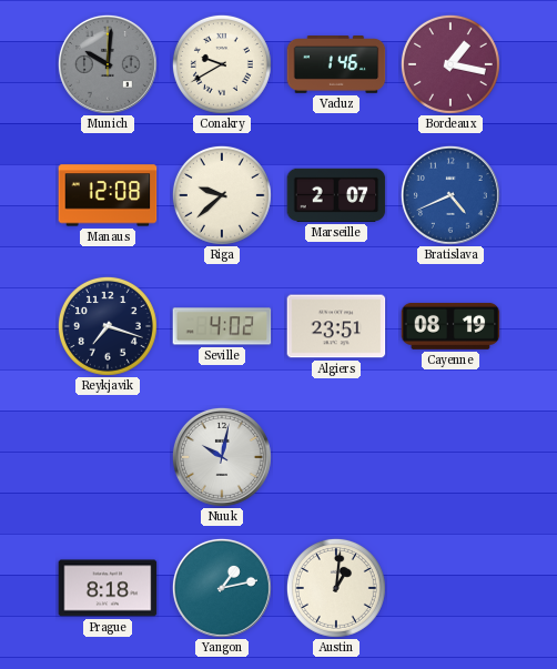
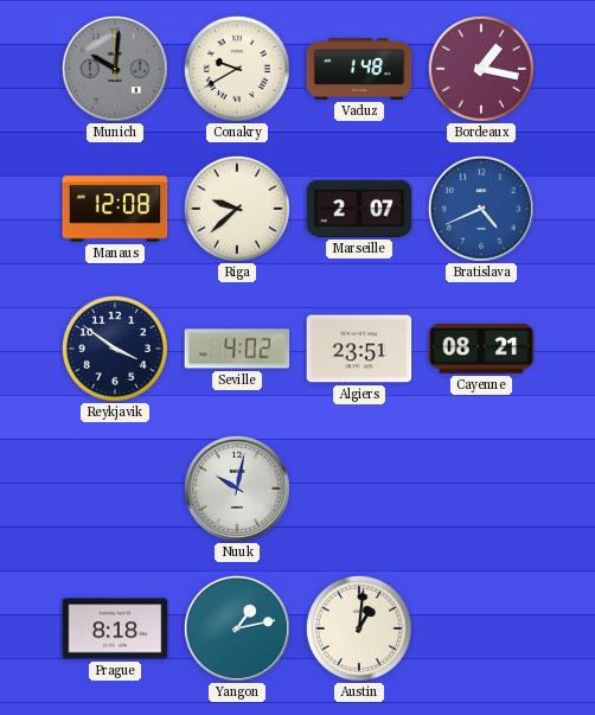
Vaduz: 1:46 -> 1:48 (359, 70)
Reykjavik: 7:18 -> 3:51 (115, 349)
Cayenne: 08:19 -> 08:21 (481, 349)
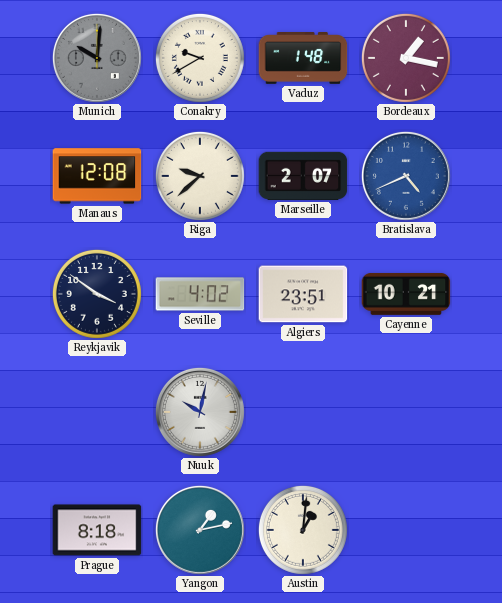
Cayenne: 08:21 -> 10:21 (406, 294)
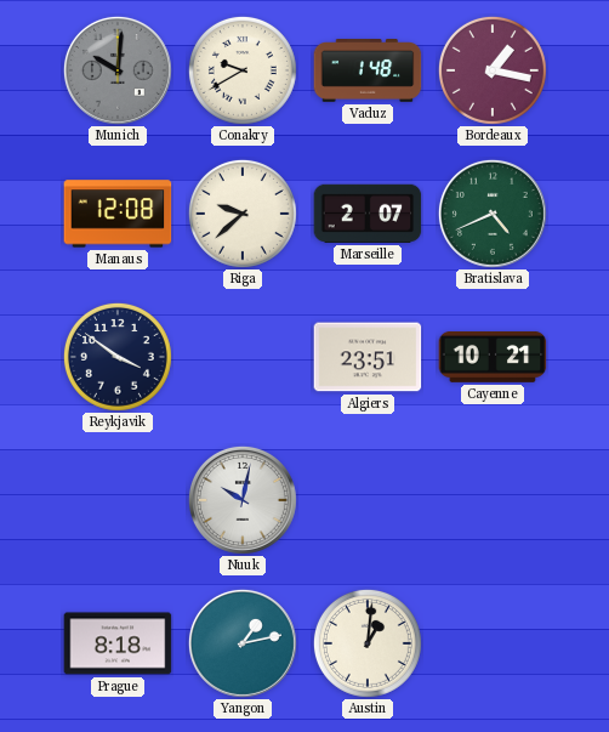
Bratislava dial: blue -> green (493, 214)
Seville: 4:02 -> none (200, 294)
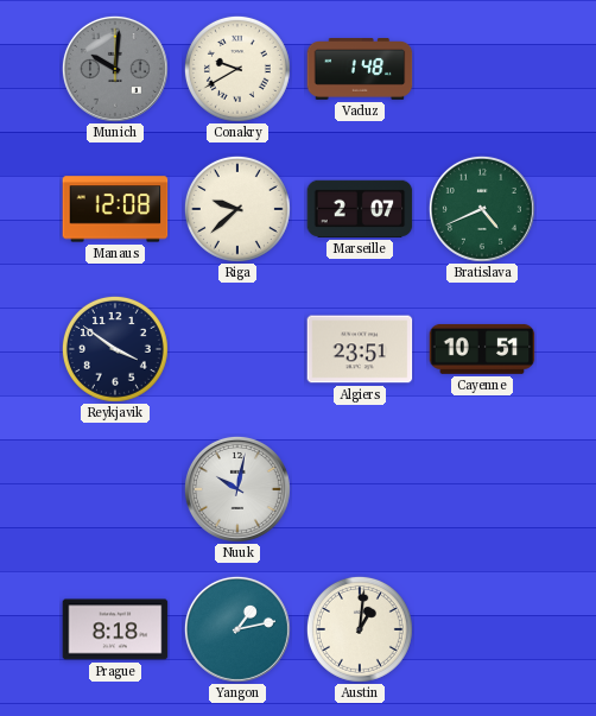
Bordeaux: 1:17 -> none (493, 70)
Cayenne: 10:21 -> 10:51 (482, 349)
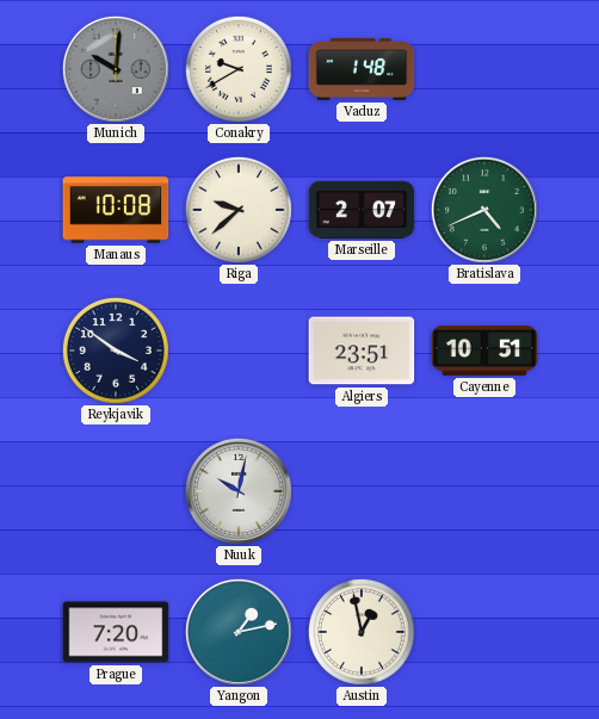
Manaus: 12:08 -> 10:08 (116, 210)
Prague: 8:18 -> 7:20 (116, 632)
Austin: 1:01 -> 12:58 (362, 632)
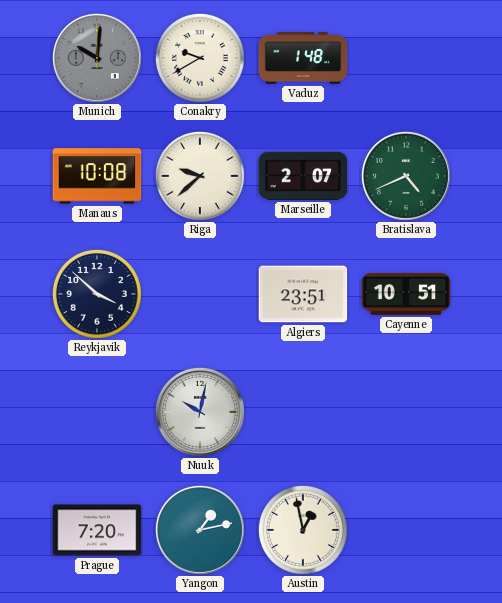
Reykjavik: 3:51 -> 3:52 (97, 294)
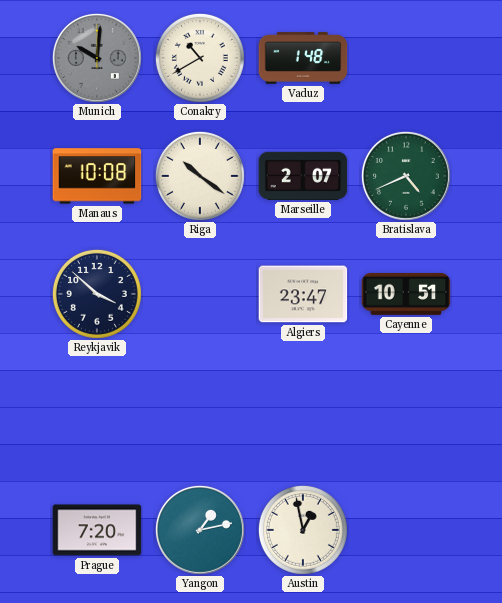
Conakry: 9:40 -> 10:40 (200, 58)
Riga: 9:38 -> 10:21 (200, 176)
Algiers: 23:51 -> 23:47 (303, 294)
Nuuk: 10:02 -> none (200, 412)
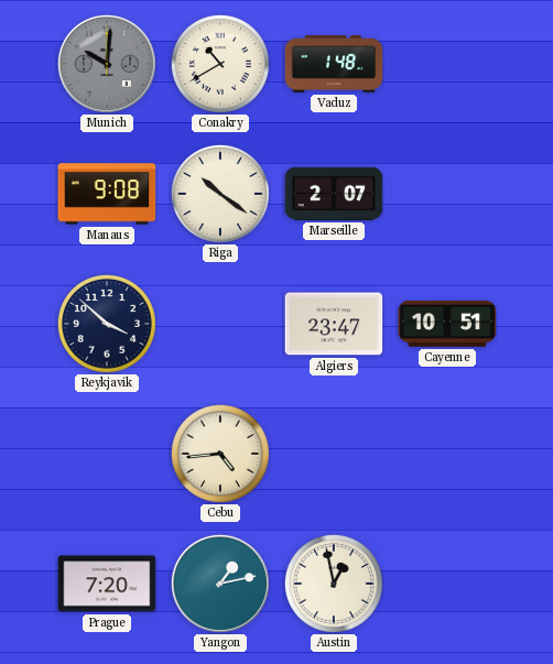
Manaus: 10:08 -> 9:08 (107, 194)
Bratislava: 4:41 -> none (406, 176)
Cebu: none -> 4:44 (220, 454)
